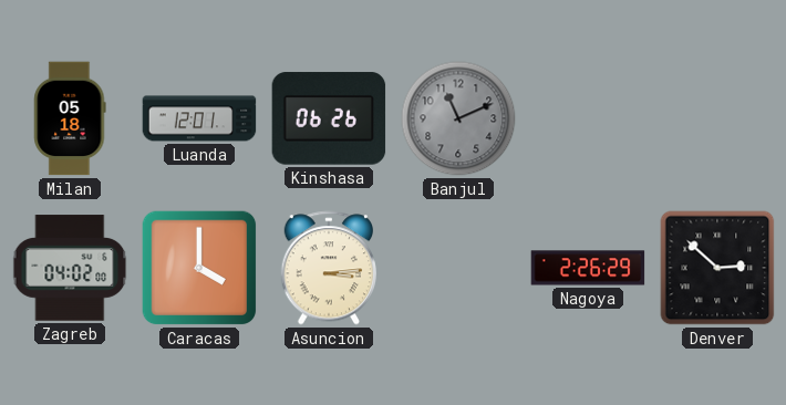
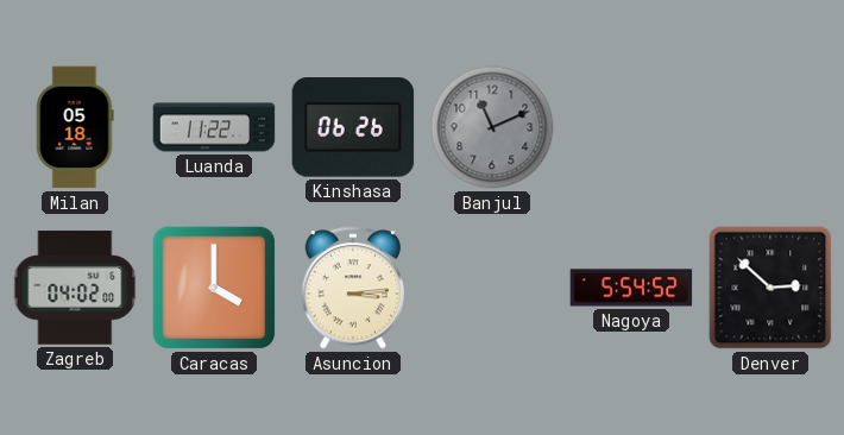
Luanda: 12:01 -> 11:22 (214, 127)
Nagoya: 2:26 -> 5:54 (631, 288)
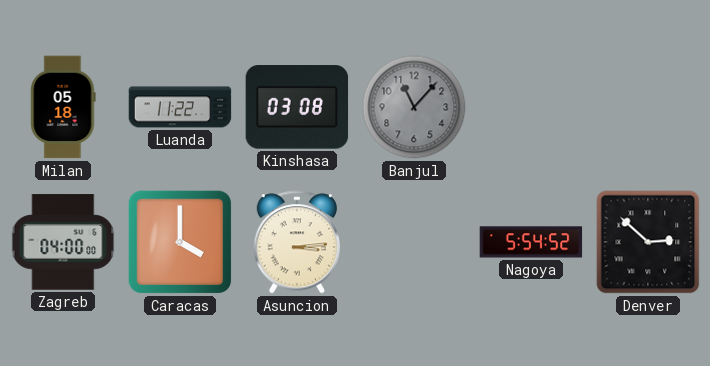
Kinshasa: 06:26 -> 03:08 (297, 107)
Banjul: 11:11 -> 11:07 (414, 107)
Zagreb: 04:02 -> 04:00 (63, 242)
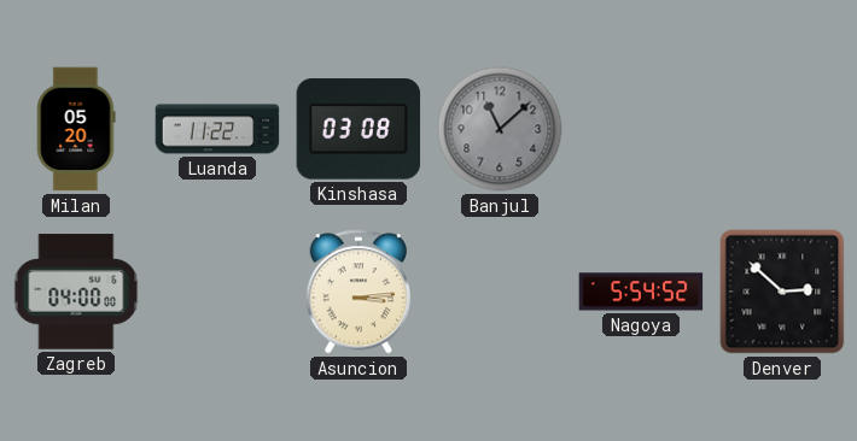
Milan: 05:18 -> 05:20 (76, 129)
Banjul: 11:07 -> 11:08 (500, 129)
Caracas: 4:00 -> none (180, 242)
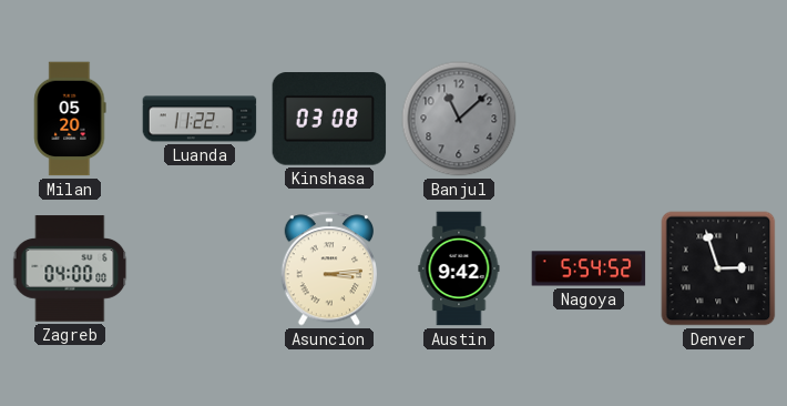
Austin: none -> 9:42 (459, 268)
Denver: 2:52 -> 2:57 (718, 268)
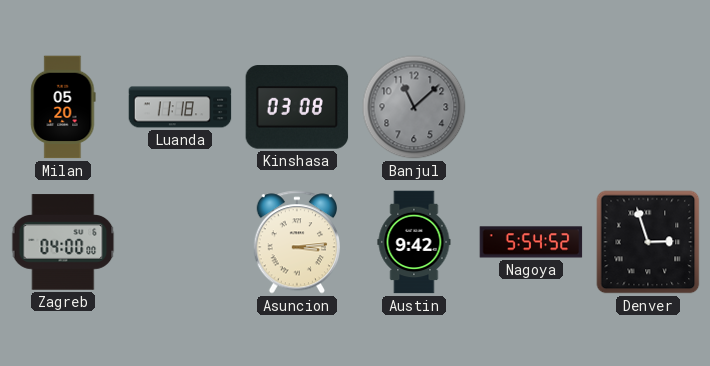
Luanda: 11:22 -> 11:18 (180, 107)
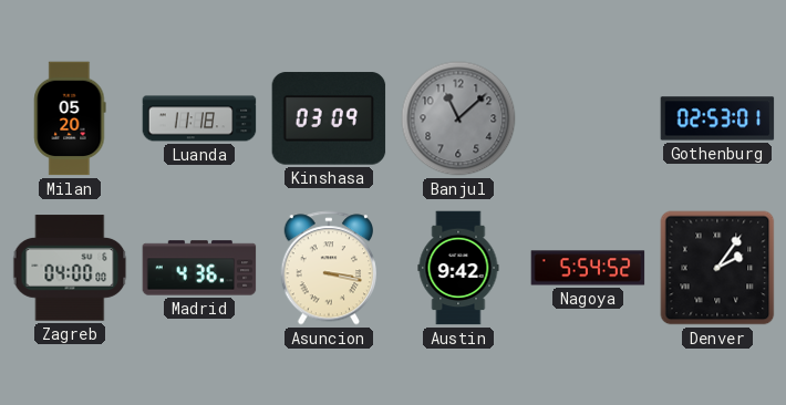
Kinshasa: 03:08 -> 03:09 (329, 118)
Gothenburg: none -> 02:53 (717, 118)
Madrid: none -> 4:36 (199, 268)
Asuncion: 3:14 -> 3:17 (329, 268)
Denver: 2:57 -> 2:06 (717, 268)
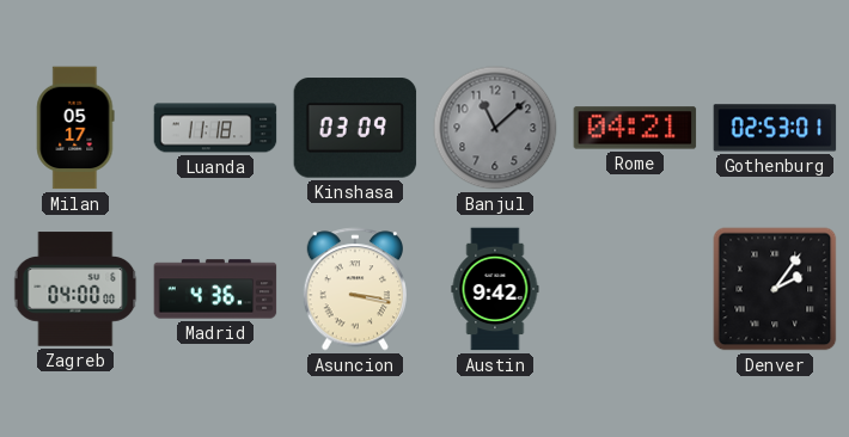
Milan: 05:20 -> 05:17 (75, 128)
Rome: none -> 04:21 (635, 128)
Nagoya: 5:54 -> none (588, 268)
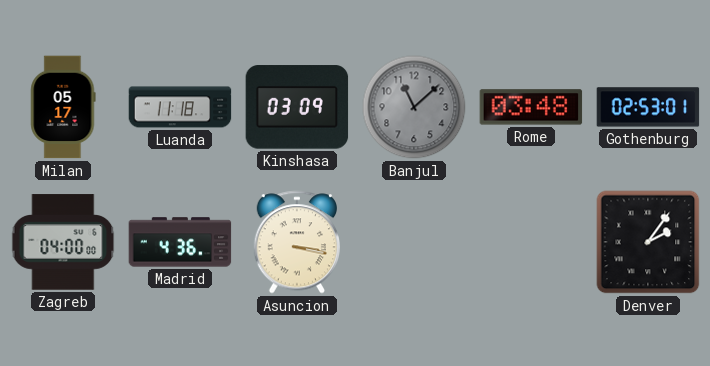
Rome: 04:21 -> 03:48 (531, 107)
Austin: 9:42 -> none (495, 289)
